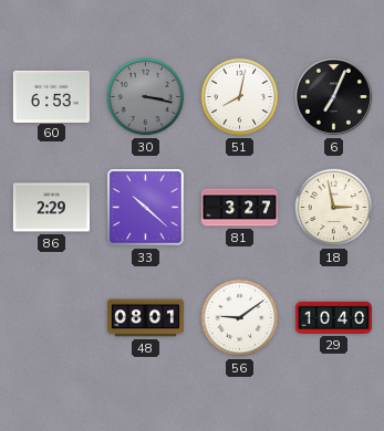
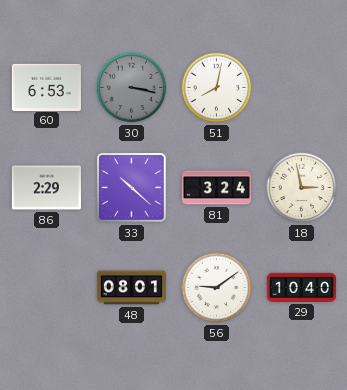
6: 7:04 -> none (333, 96)
81: 3:27 -> 3:24 (216, 188)
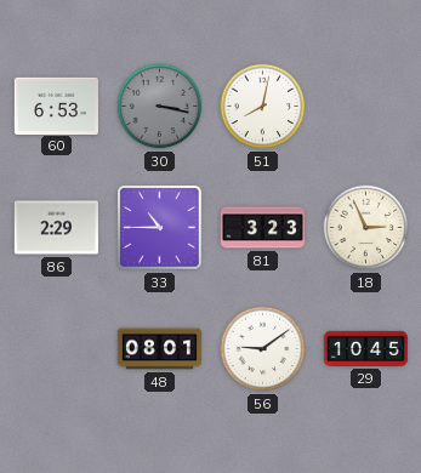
33: 10:22 -> 10:45 (160, 228)
81: 3:24 -> 3:23 (262, 228)
18: 2:58 -> 2:56 (366, 228)
29: 10:40 -> 10:45 (365, 348)
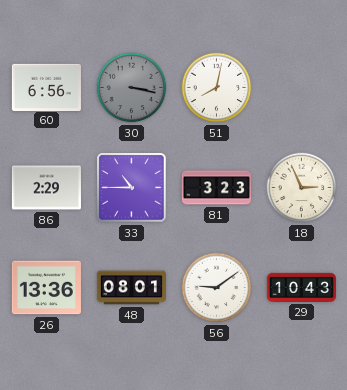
60: 6:53 -> 6:56 (46, 87)
26: none -> 13:36 (46, 288)
29: 10:45 -> 10:43 (301, 287)
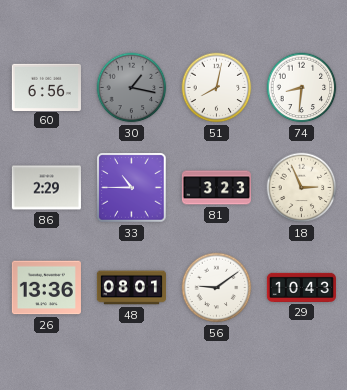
30: 3:17 -> 1:17 (132, 88)
74: none -> 8:31 (302, 88)
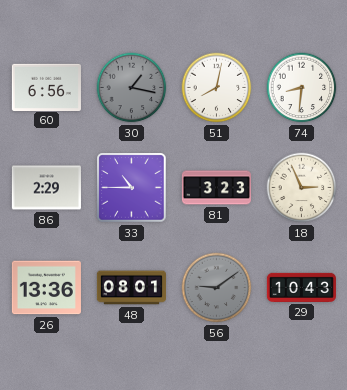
56 dial: white -> grey (217, 288)
